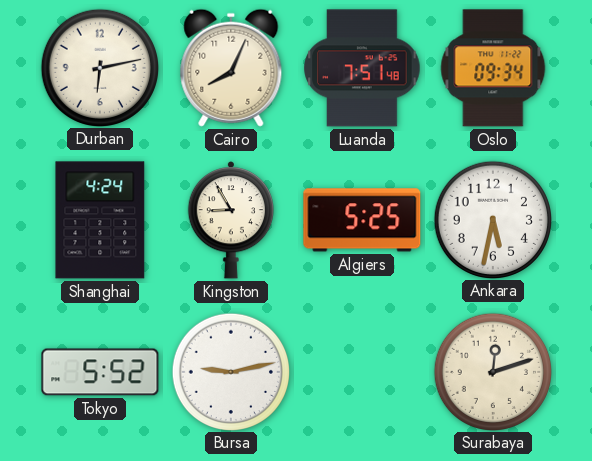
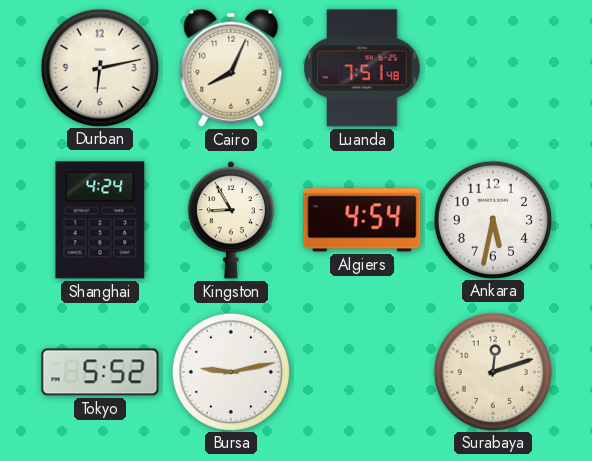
Oslo: 09:34 -> none (493, 68)
Algiers: 5:25 -> 4:54 (362, 220)
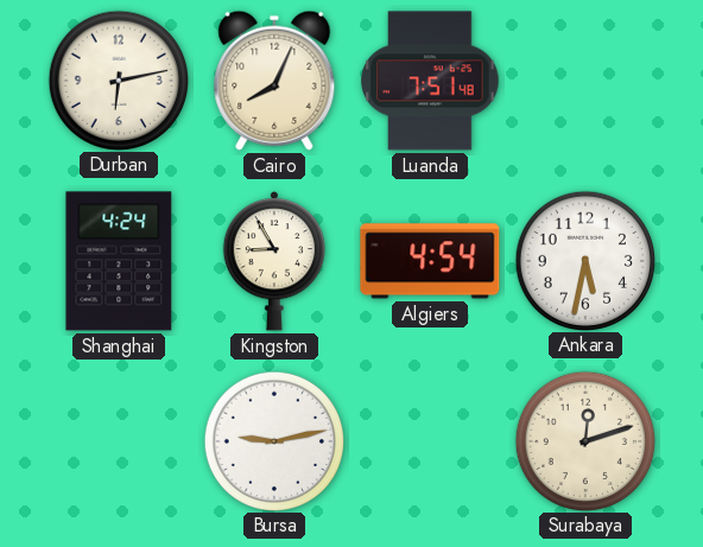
Tokyo: 5:52 -> none (100, 372)
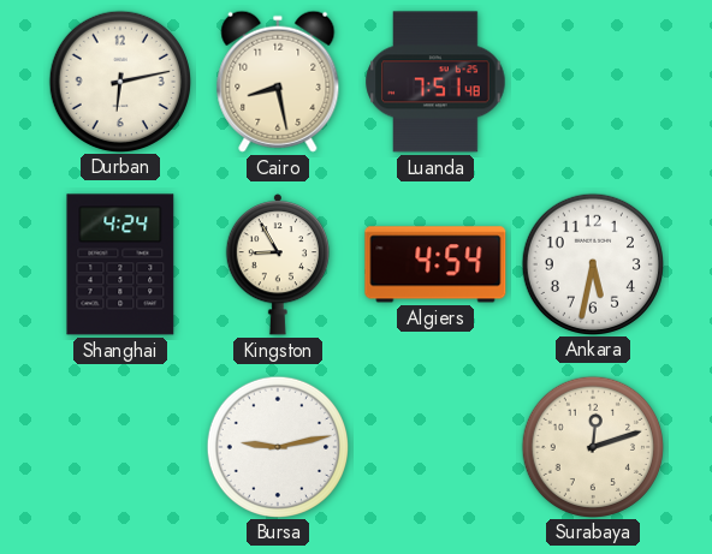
Cairo: 8:04 -> 8:28 (278, 82)
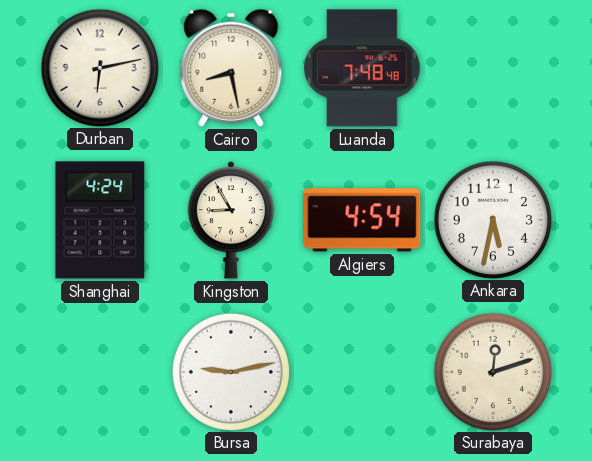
Luanda: 7:51 -> 7:48 (362, 68)
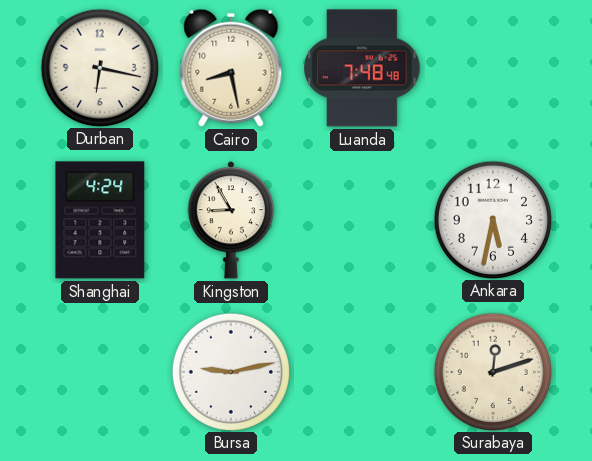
Durban: 6:13 -> 6:17 (99, 67)
Algiers: 4:54 -> none (362, 220)
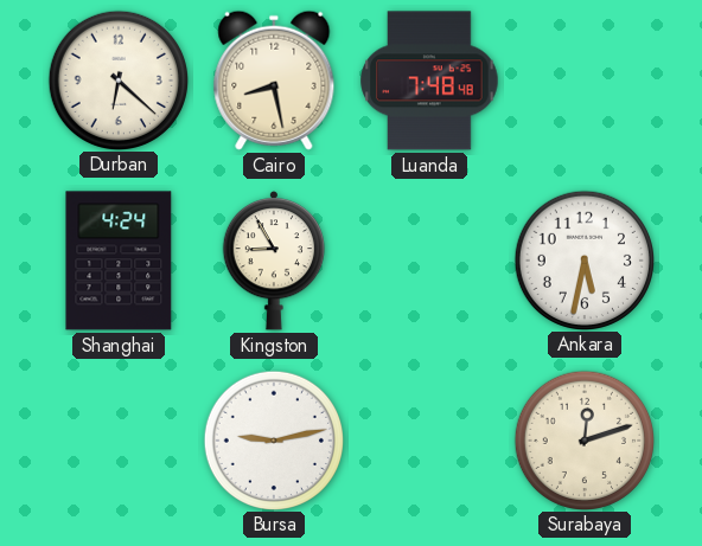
Durban: 6:17 -> 6:22 (117, 79)
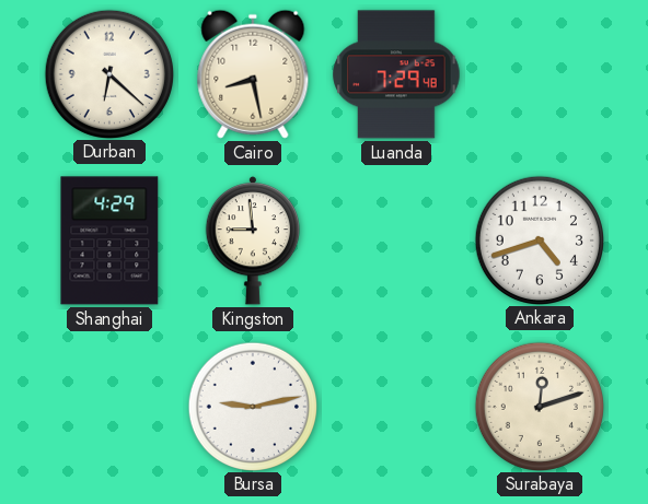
Luanda: 7:48 -> 7:29 (396, 74)
Shanghai: 4:24 -> 4:29 (109, 241)
Kingston: 8:55 -> 8:59 (253, 242)
Ankara: 5:32 -> 4:42 (539, 239)
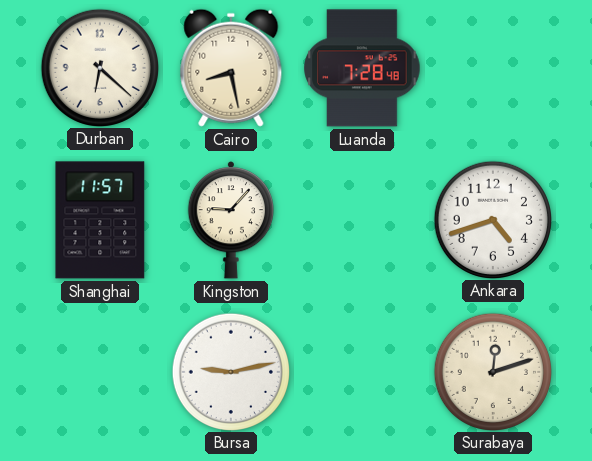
Luanda: 7:29 -> 7:28 (362, 68)
Shanghai: 4:29 -> 11:57 (100, 220)
Kingston: 8:59 -> 9:07 (231, 221)
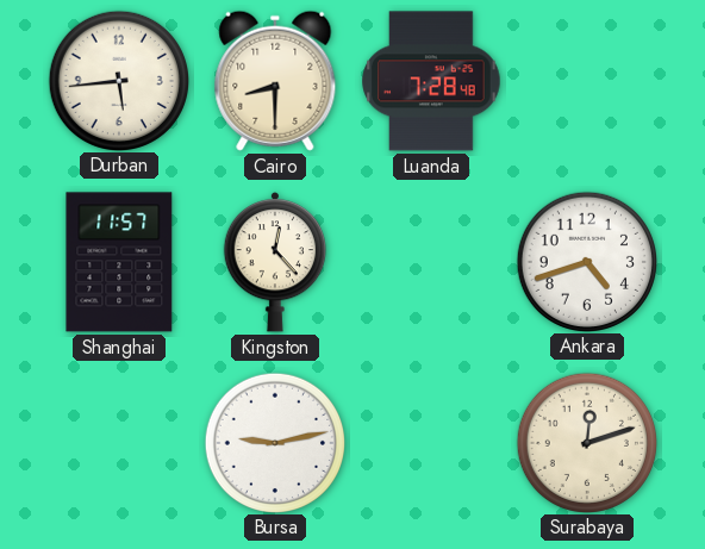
Durban: 6:22 -> 5:44 (118, 80)
Cairo: 8:28 -> 8:30 (275, 81)
Kingston: 9:07 -> 12:23 (275, 263)
